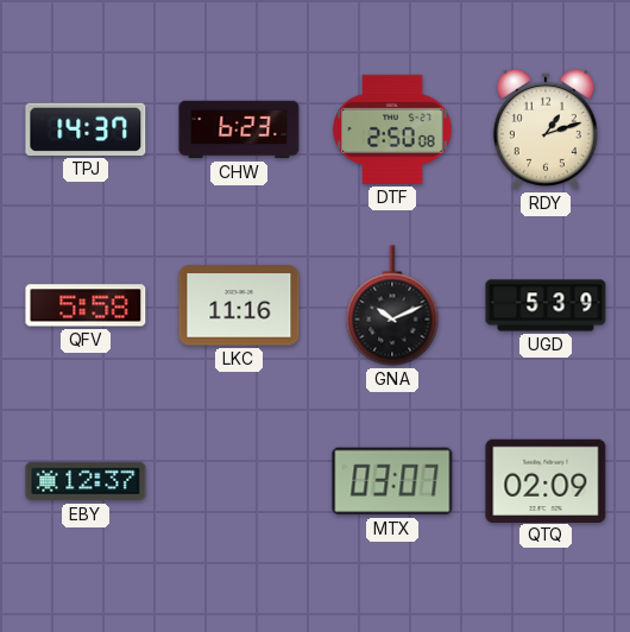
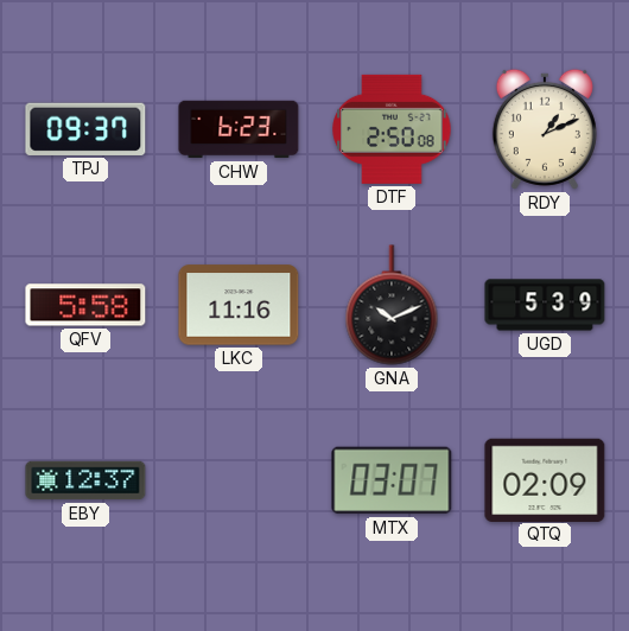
TPJ: 14:37 -> 09:37 (85, 129)
RDY: 1:12 -> 1:11 (545, 129)
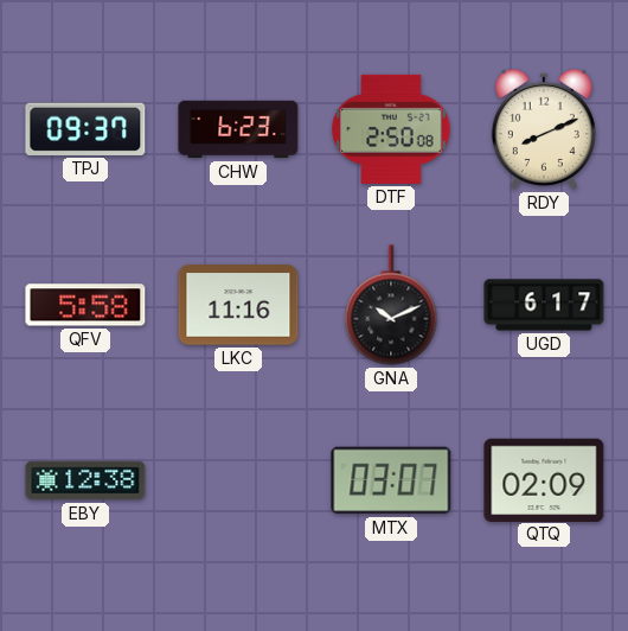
RDY: 1:11 -> 8:11 (544, 129)
UGD: 5:39 -> 6:17 (544, 305)
EBY: 12:37 -> 12:38 (85, 480)
